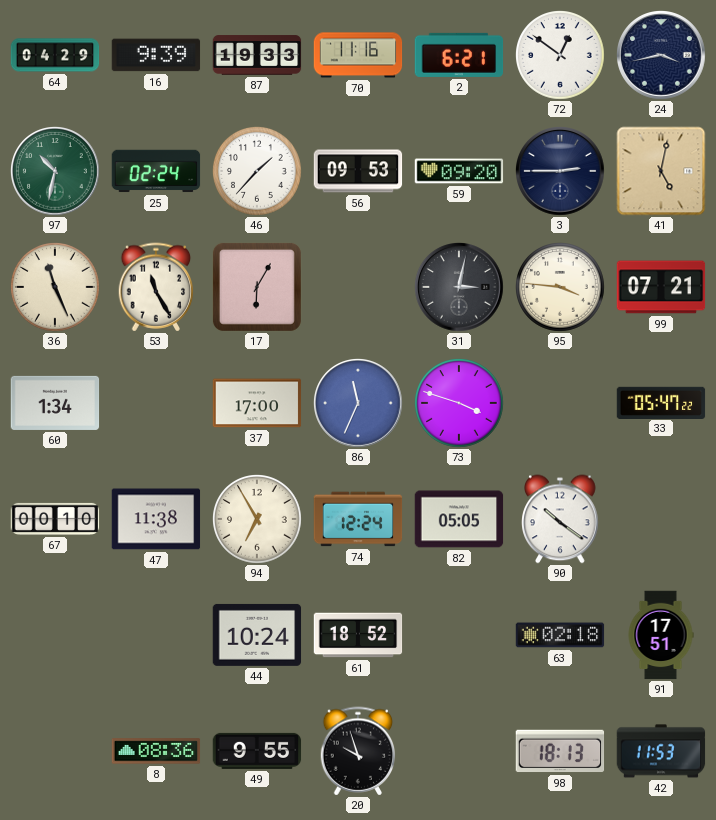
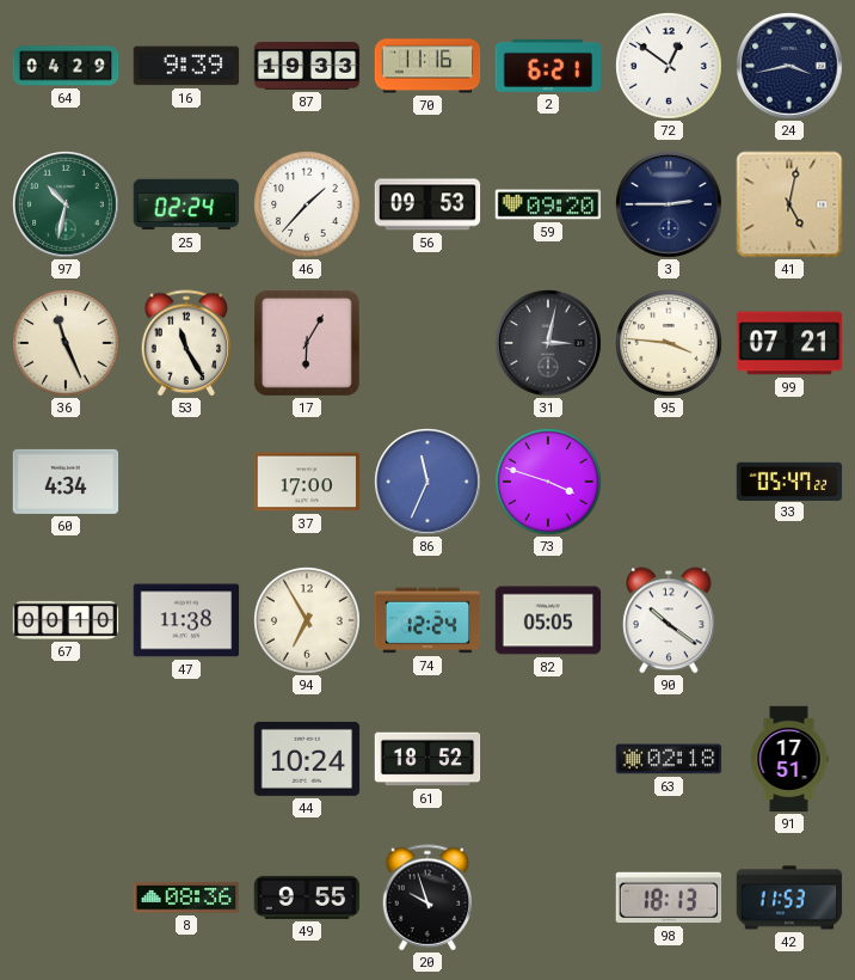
60: 1:34 -> 4:34 (66, 482)
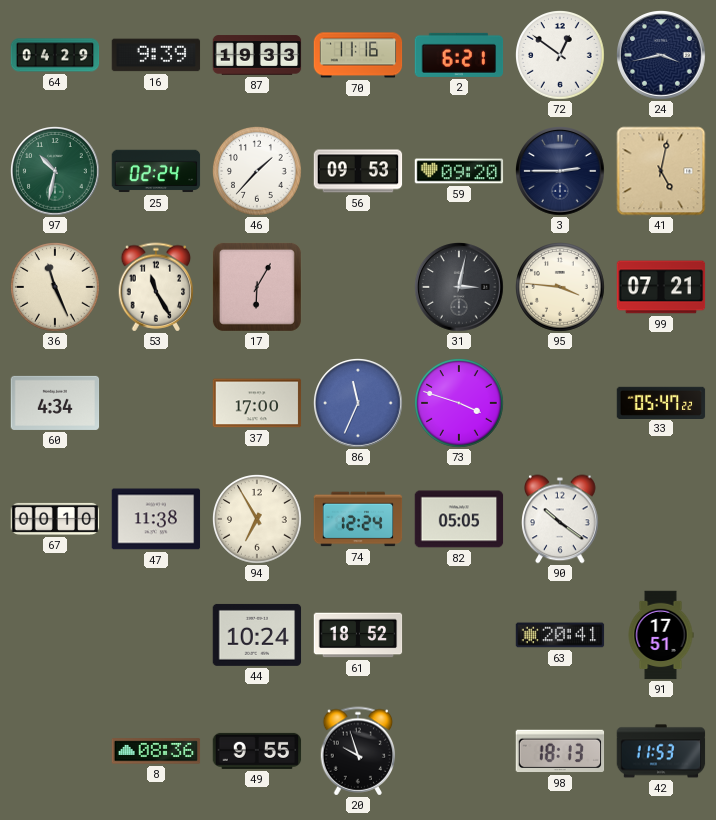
63: 02:18 -> 20:41 (560, 635)
